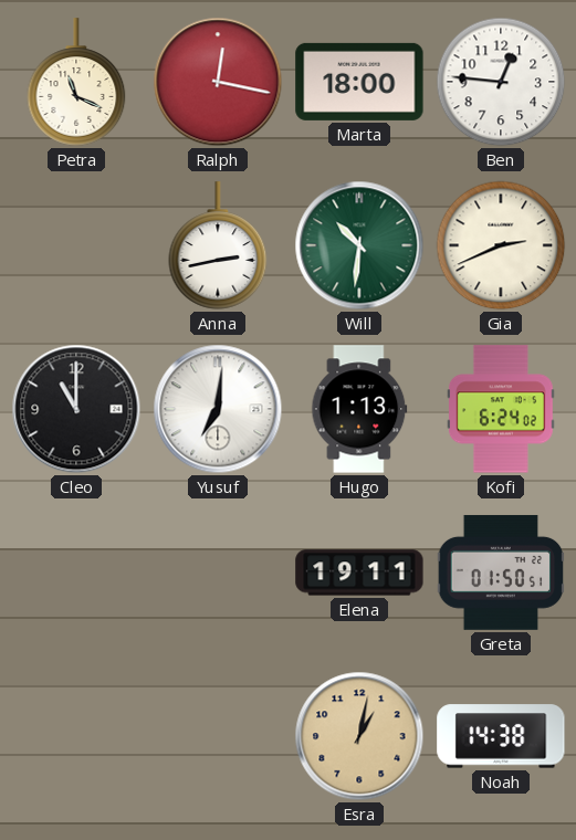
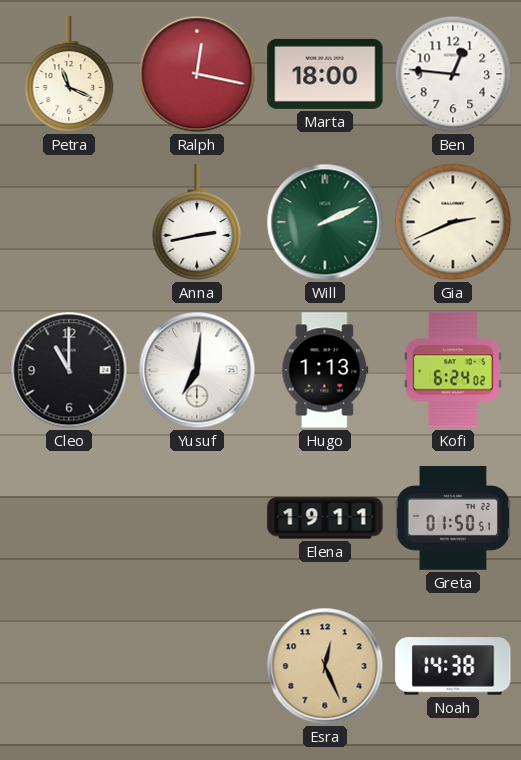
Will: 10:31 -> 2:11 (325, 222)
Esra: 1:02 -> 12:26 (325, 666)
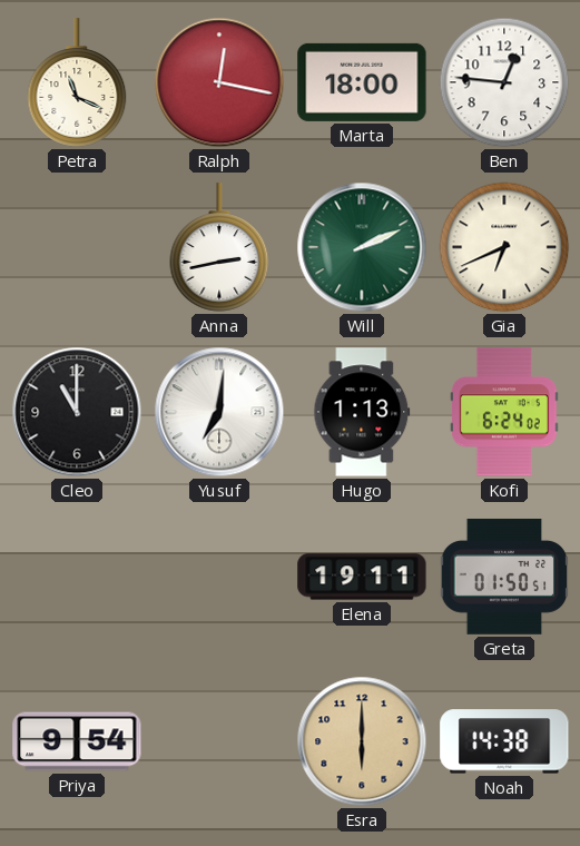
Gia: 2:41 -> 6:41 (504, 247)
Priya: none -> 9:54 (77, 741)
Esra: 12:26 -> 6:00 (362, 741)
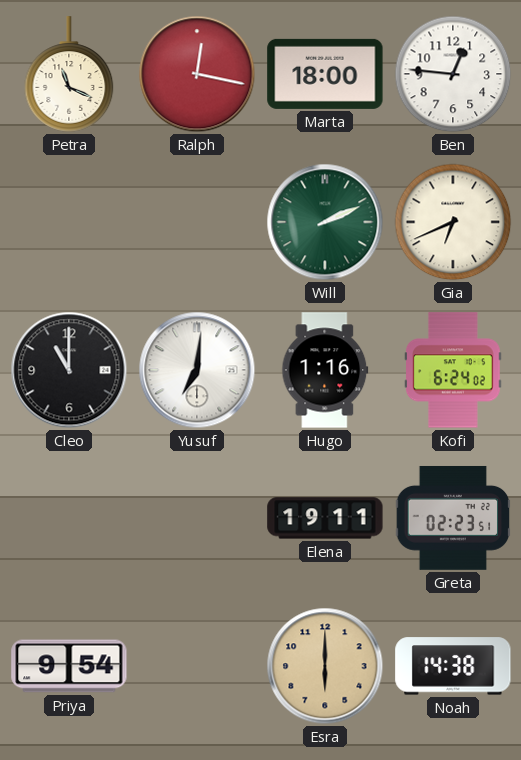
Anna: 2:43 -> none (219, 247)
Hugo: 1:13 -> 1:16 (325, 370)
Greta: 01:50 -> 02:23 (453, 518)
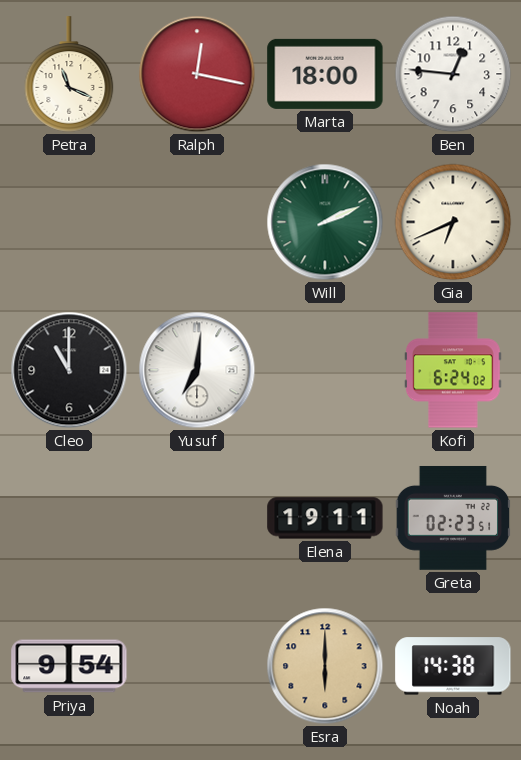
Hugo: 1:16 -> none (325, 370)
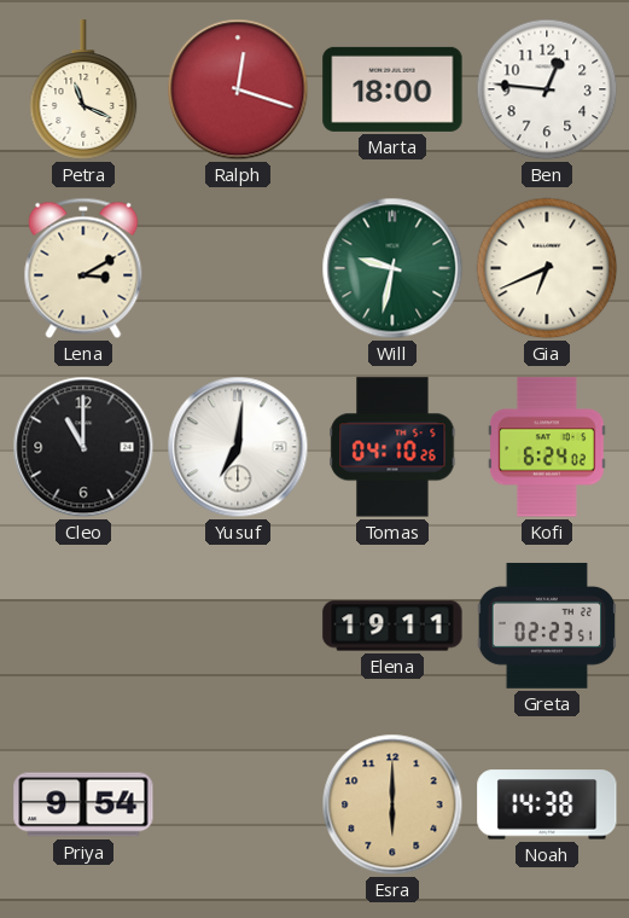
Ralph: 12:17 -> 12:18 (238, 89)
Lena: none -> 3:10 (83, 268)
Will: 2:11 -> 9:32 (392, 268)
Tomas: none -> 04:10 (392, 447)
